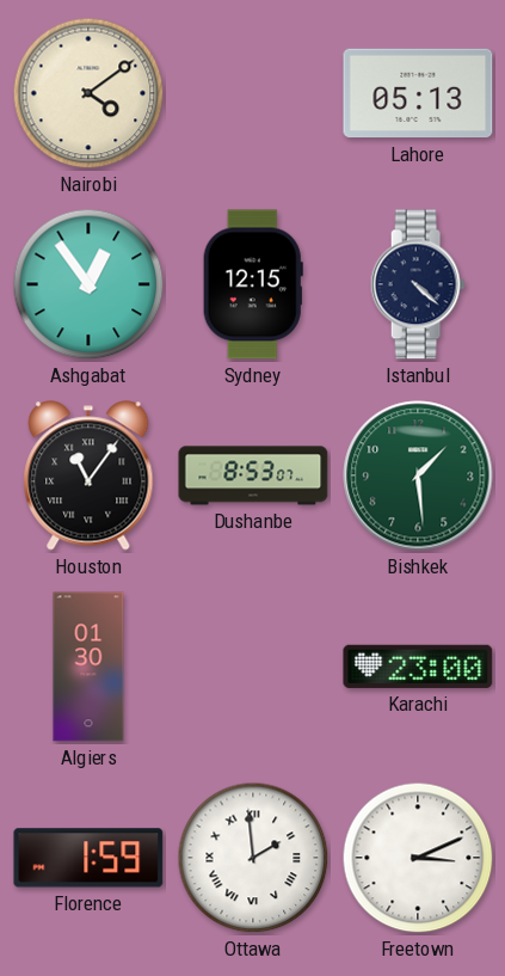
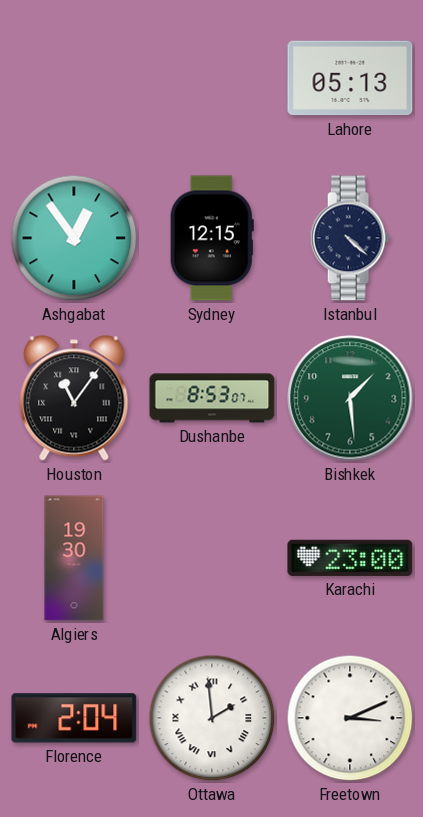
Nairobi: 4:09 -> none (88, 93)
Algiers: 01:30 -> 19:30 (74, 558)
Florence: 1:59 -> 2:04 (74, 718)
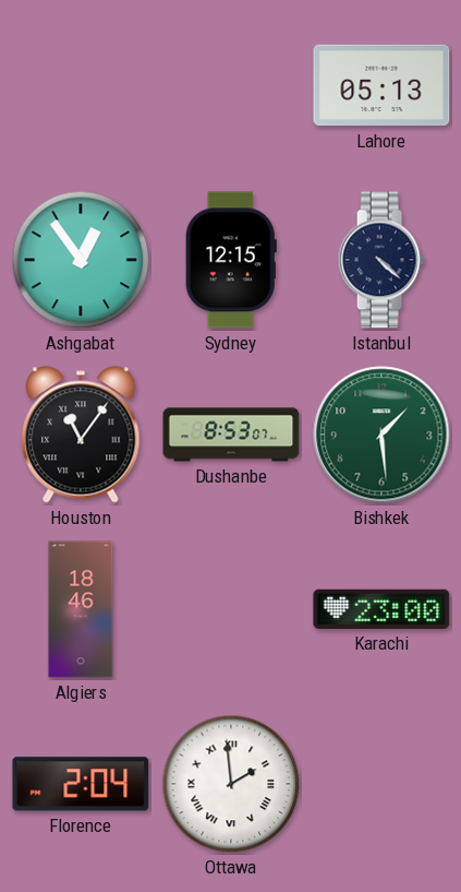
Algiers: 19:30 -> 18:46 (81, 609)
Freetown: 3:11 -> none (350, 718)
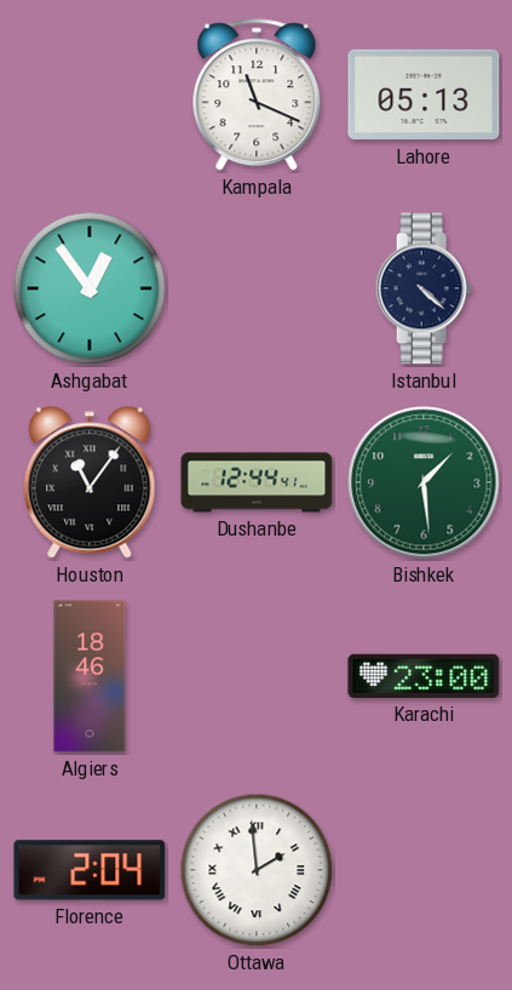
Kampala: none -> 11:19 (257, 96)
Sydney: 12:15 -> none (231, 260)
Dushanbe: 8:53 -> 12:44 (257, 482)
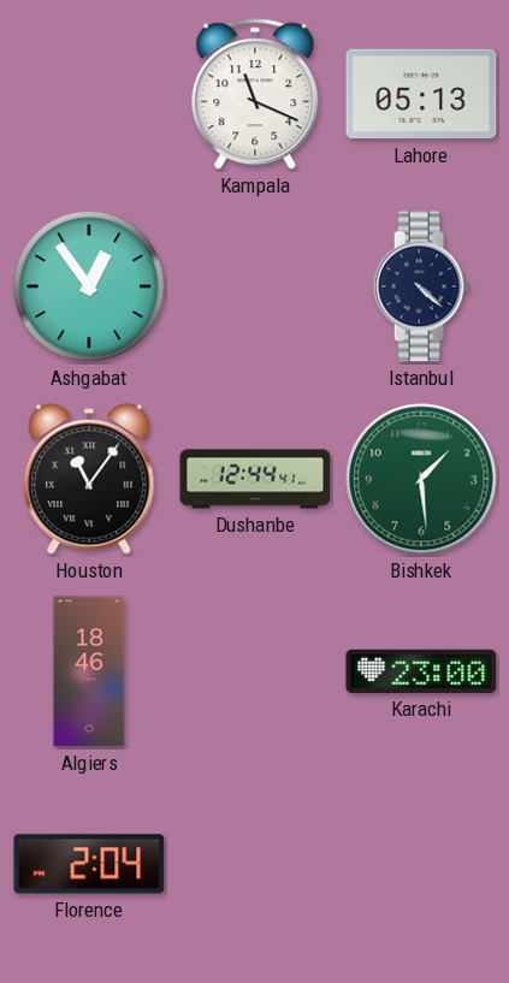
Ottawa: 1:59 -> none (257, 870)
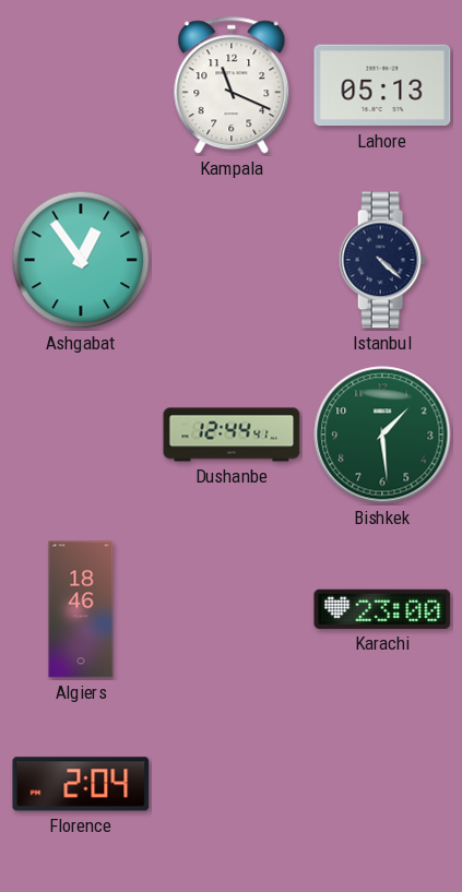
Houston: 11:06 -> none (89, 479)
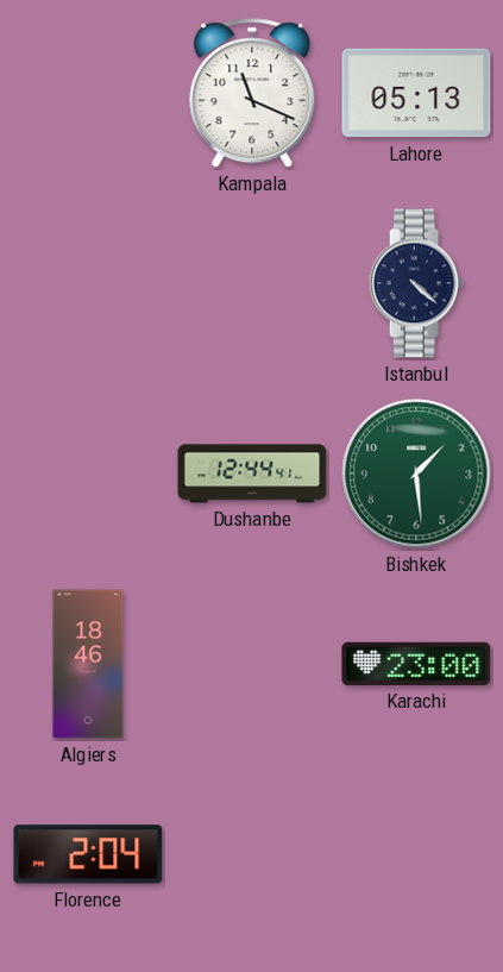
Ashgabat: 12:54 -> none (81, 260)
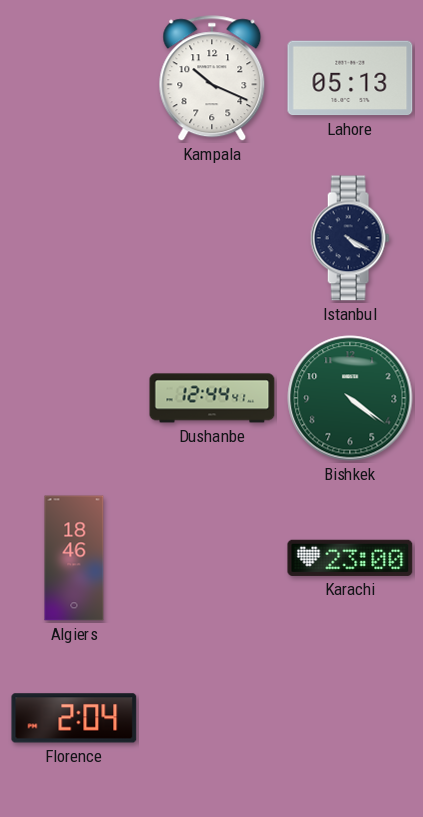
Kampala: 11:19 -> 10:19 (212, 79)
Istanbul: 4:22 -> 4:20 (350, 238)
Bishkek: 1:29 -> 4:21 (350, 398)
